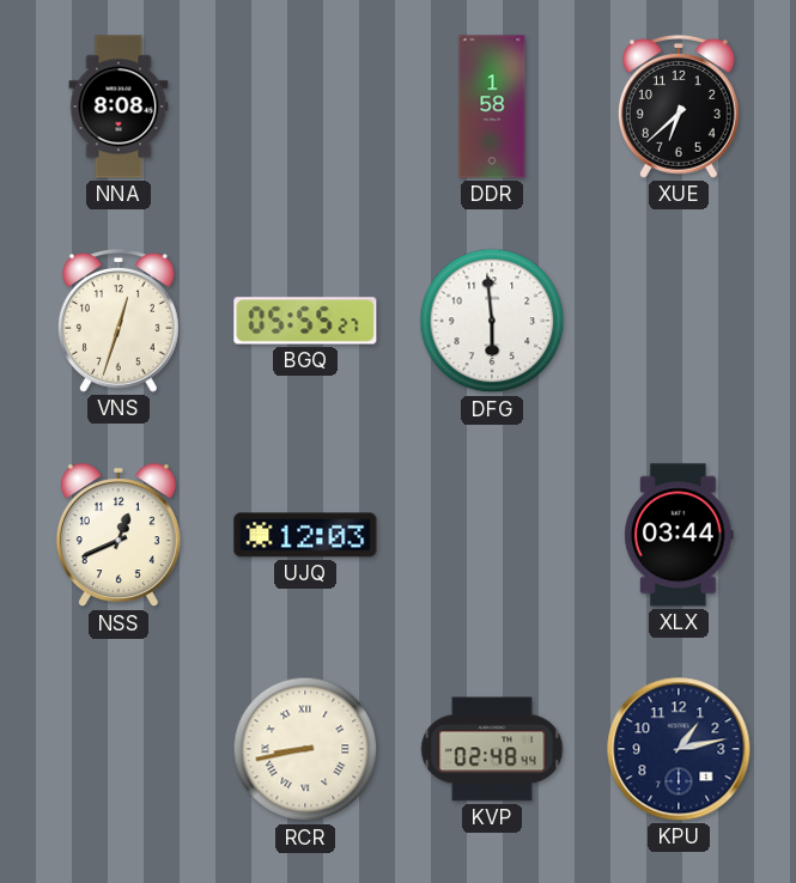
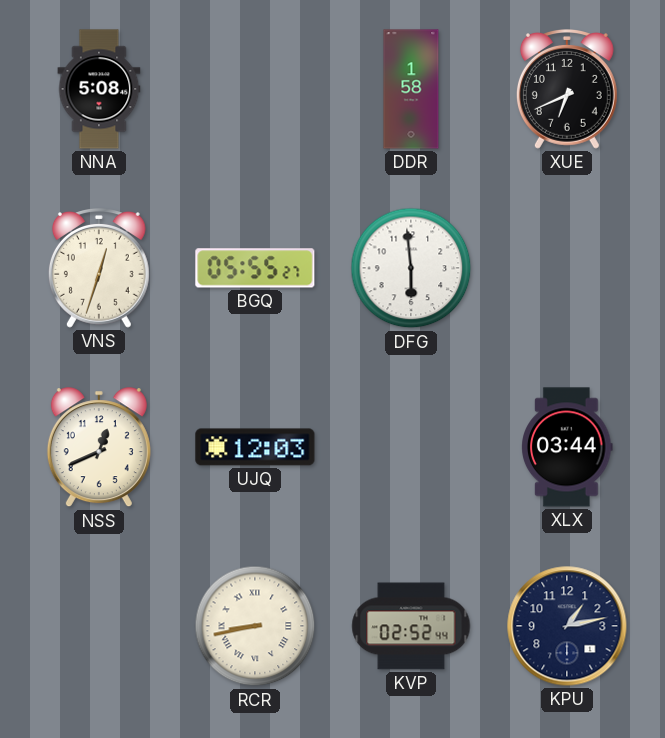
NNA: 8:08 -> 5:08 (99, 89)
XUE: 6:38 -> 6:41 (567, 90)
KVP: 02:48 -> 02:52 (411, 626)
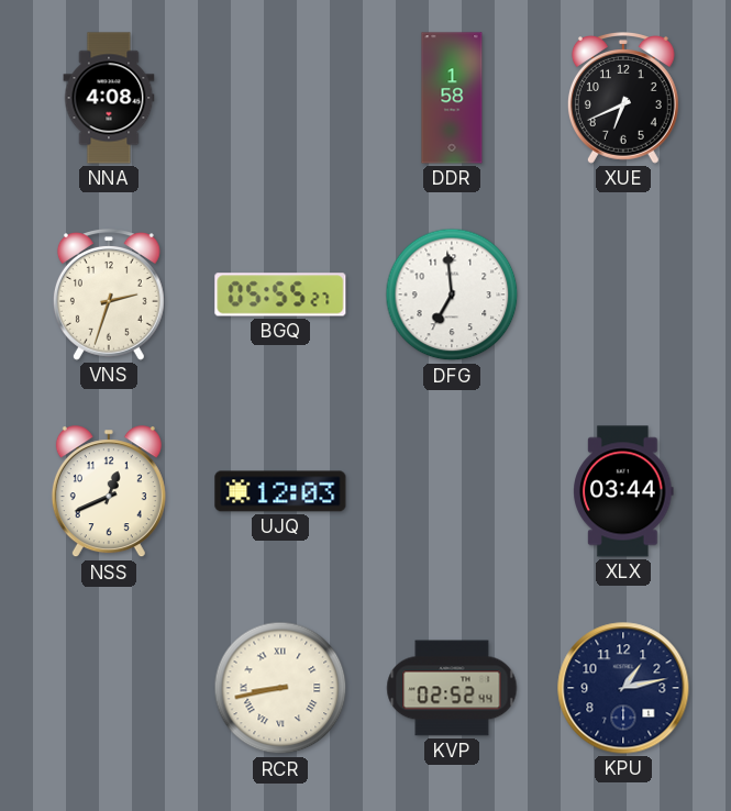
NNA: 5:08 -> 4:08 (109, 98)
VNS: 12:33 -> 2:33 (109, 296)
DFG: 5:59 -> 6:59 (452, 295)
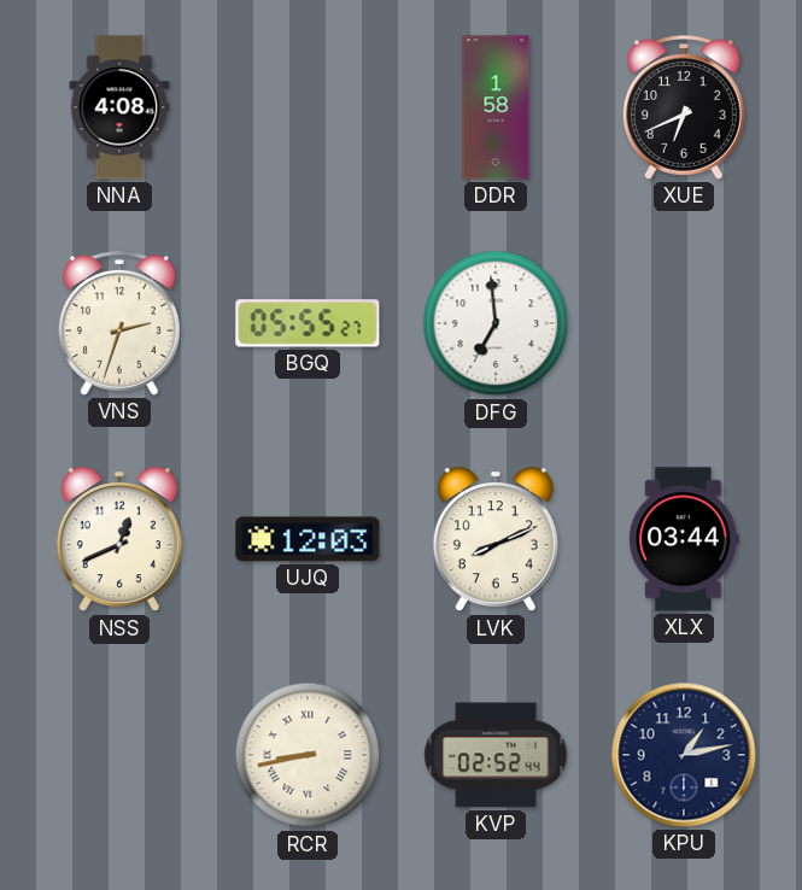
LVK: none -> 8:11 (496, 540)
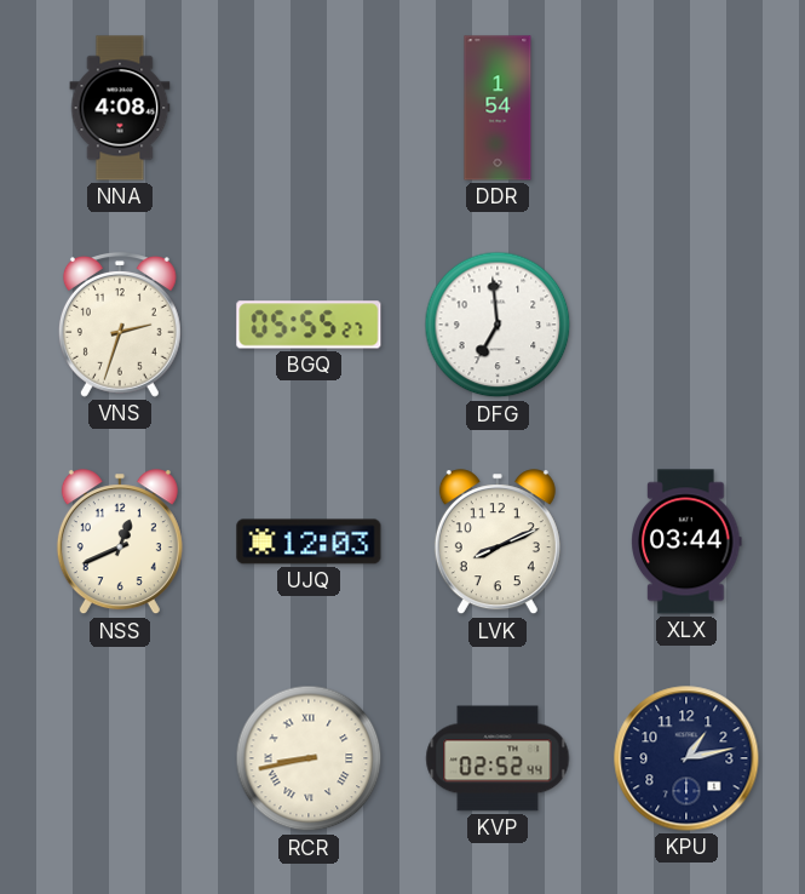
DDR: 1:58 -> 1:54 (498, 108)
XUE: 6:41 -> none (684, 109)
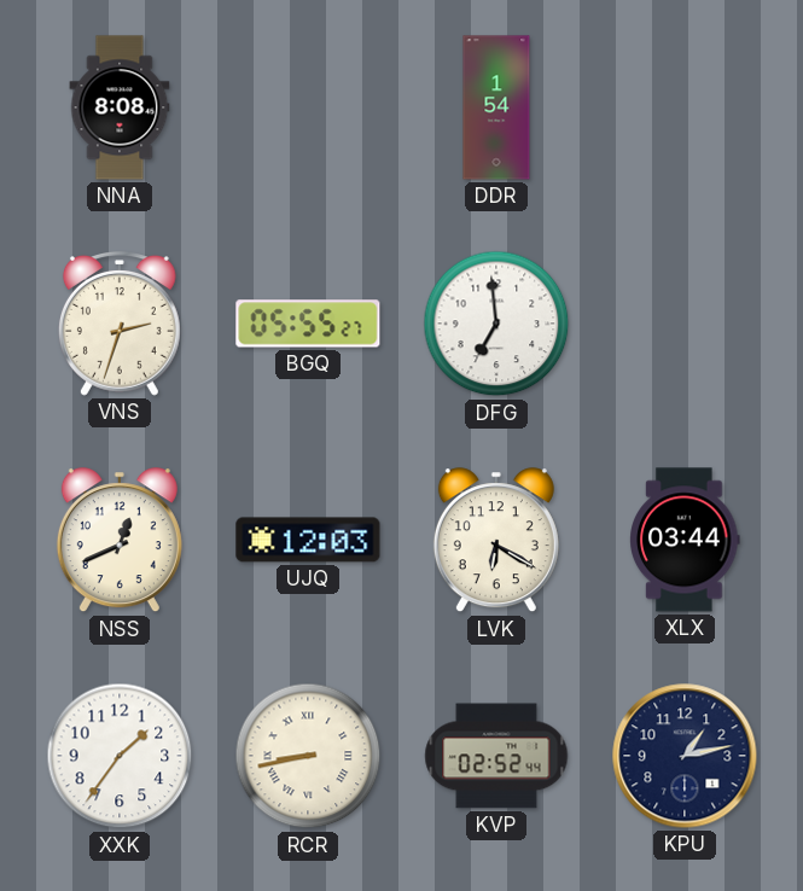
NNA: 4:08 -> 8:08 (120, 107)
LVK: 8:11 -> 6:20 (496, 541)
XXK: none -> 1:36 (120, 756)
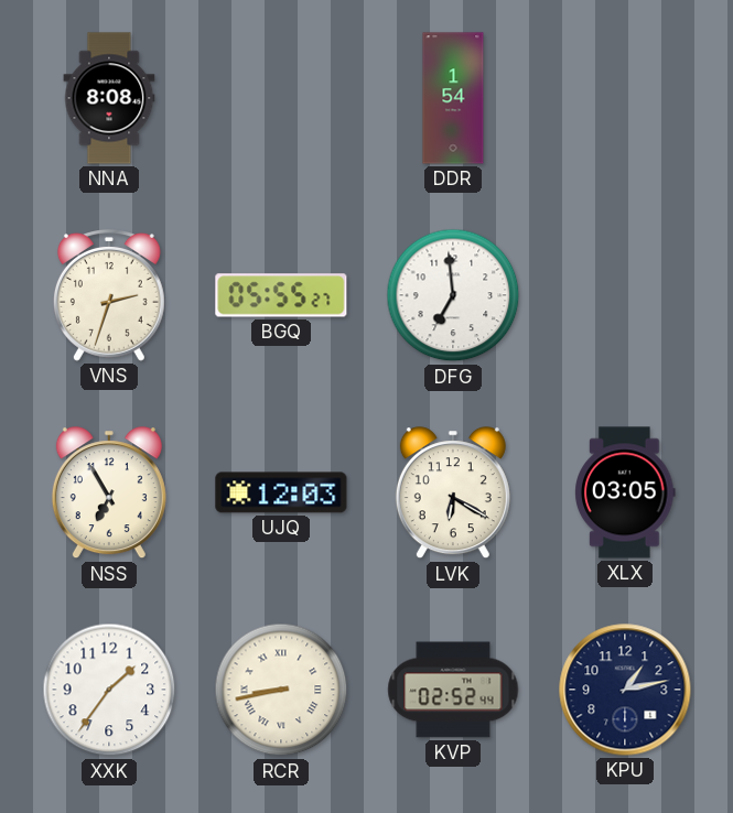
NSS: 12:41 -> 6:55 (109, 494)
XLX: 03:44 -> 03:05 (625, 492)
